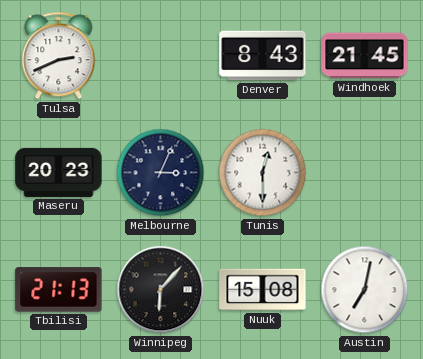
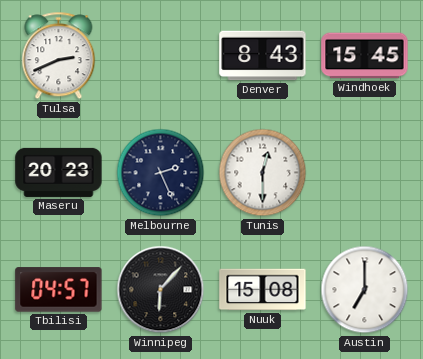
Windhoek: 21:45 -> 15:45 (365, 56)
Melbourne: 3:04 -> 2:26 (161, 173)
Tbilisi: 21:13 -> 04:57 (59, 290)
Austin: 7:02 -> 7:00 (365, 290)
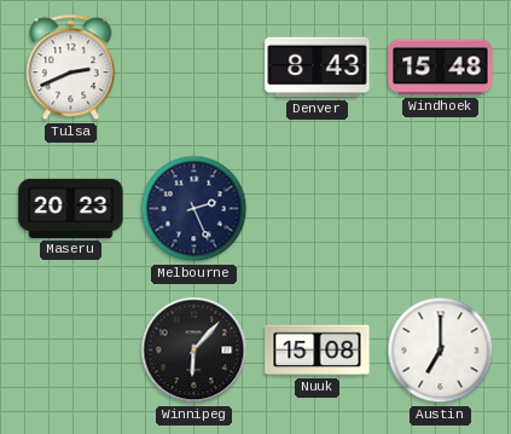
Windhoek: 15:45 -> 15:48 (441, 68)
Tunis: 12:30 -> none (263, 173)
Tbilisi: 04:57 -> none (59, 290)
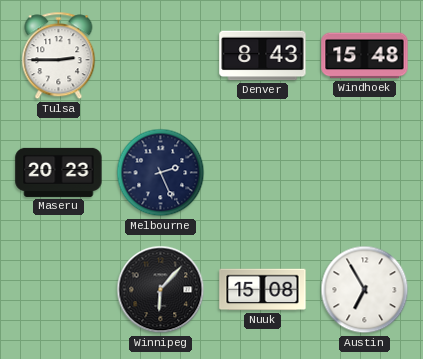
Tulsa: 2:41 -> 2:45 (59, 56)
Austin: 7:00 -> 6:55 (365, 290)
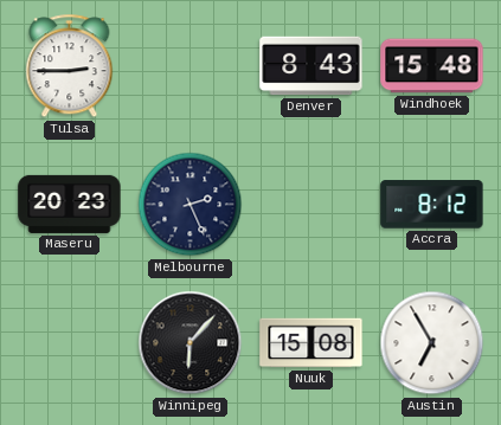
Accra: none -> 8:12 (432, 205)
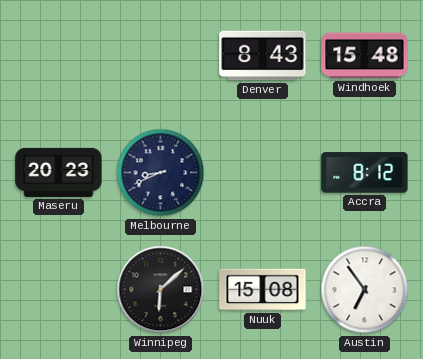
Tulsa: 2:45 -> none (70, 66)
Melbourne: 2:26 -> 8:41 (161, 173)
Winnipeg: 6:07 -> 6:08 (161, 290)
Austin: 6:55 -> 6:54 (365, 290)
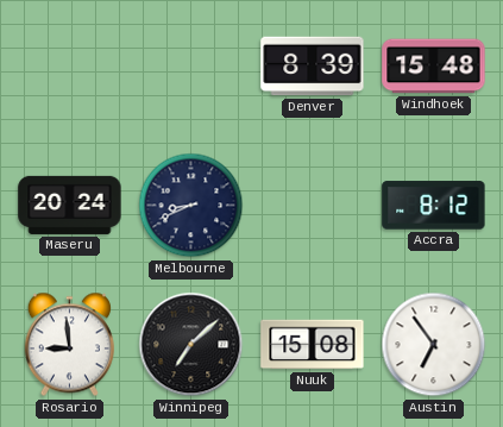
Denver: 8:43 -> 8:39 (313, 67)
Maseru: 20:23 -> 20:24 (70, 205)
Rosario: none -> 8:59 (69, 345)
Winnipeg: 6:08 -> 7:08 (191, 345)
